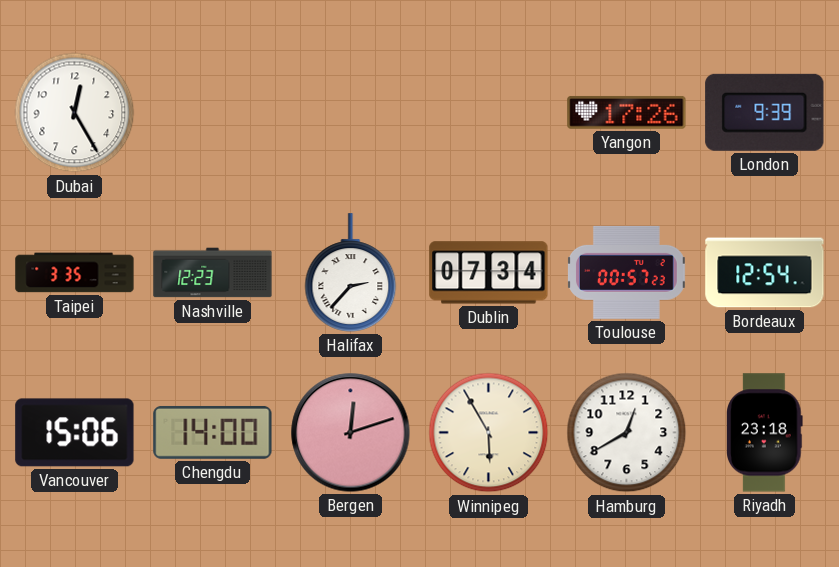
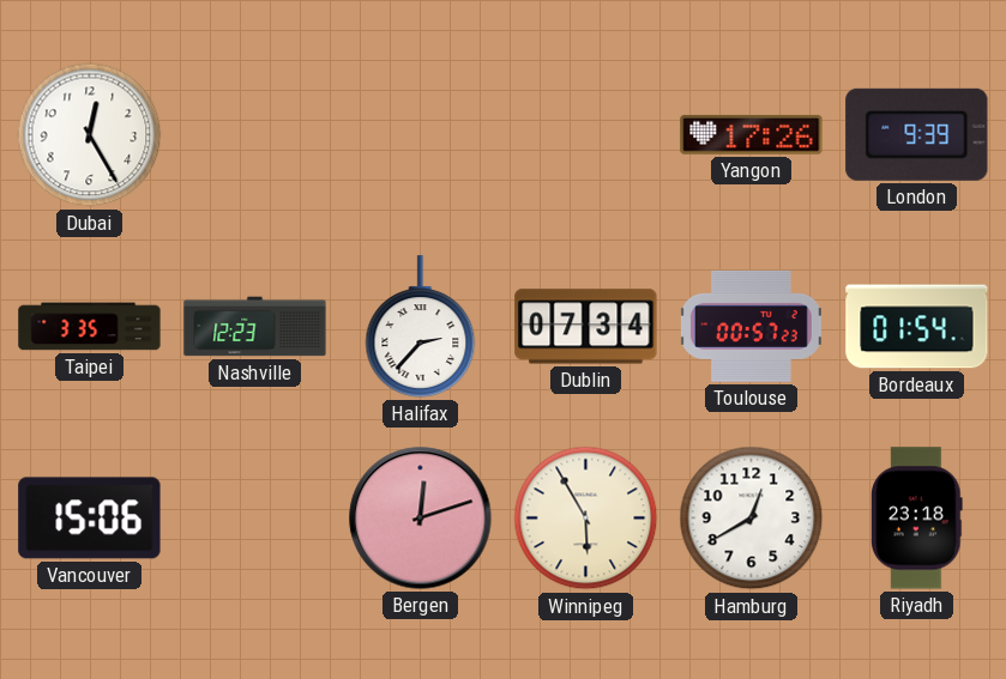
Bordeaux: 12:54 -> 01:54 (917, 327)
Chengdu: 14:00 -> none (213, 432)
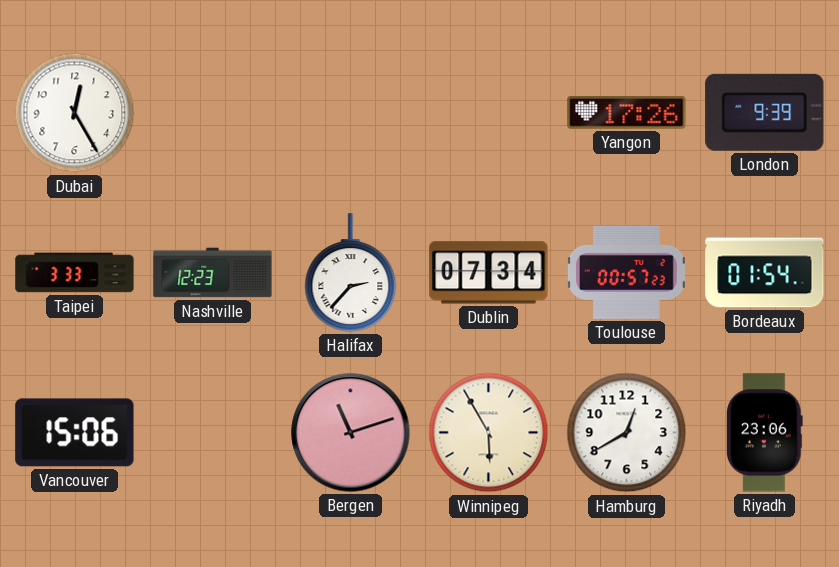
Taipei: 3:35 -> 3:33 (75, 273)
Bergen: 12:12 -> 11:12 (351, 433)
Riyadh: 23:18 -> 23:06 (765, 433)
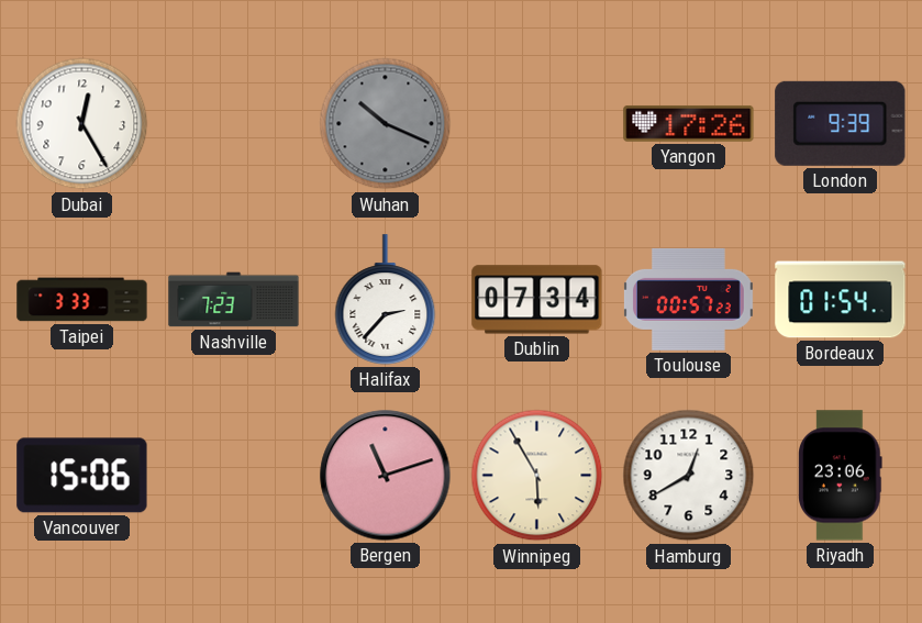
Wuhan: none -> 10:19 (386, 124)
Nashville: 12:23 -> 7:23 (234, 300)
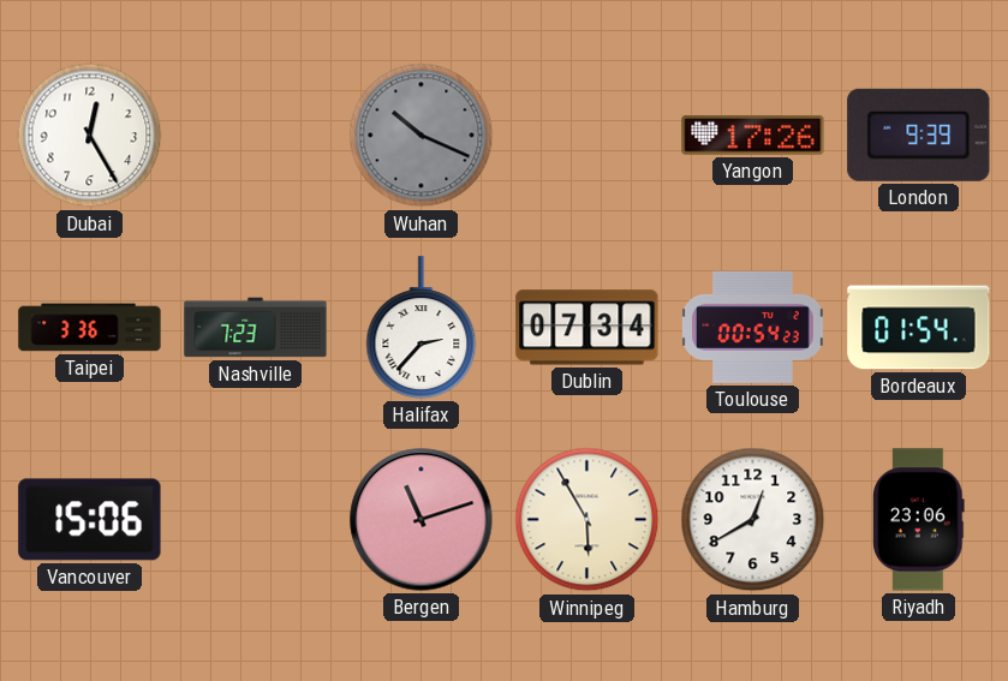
Taipei: 3:33 -> 3:36 (90, 328)
Toulouse: 00:57 -> 00:54 (753, 327)
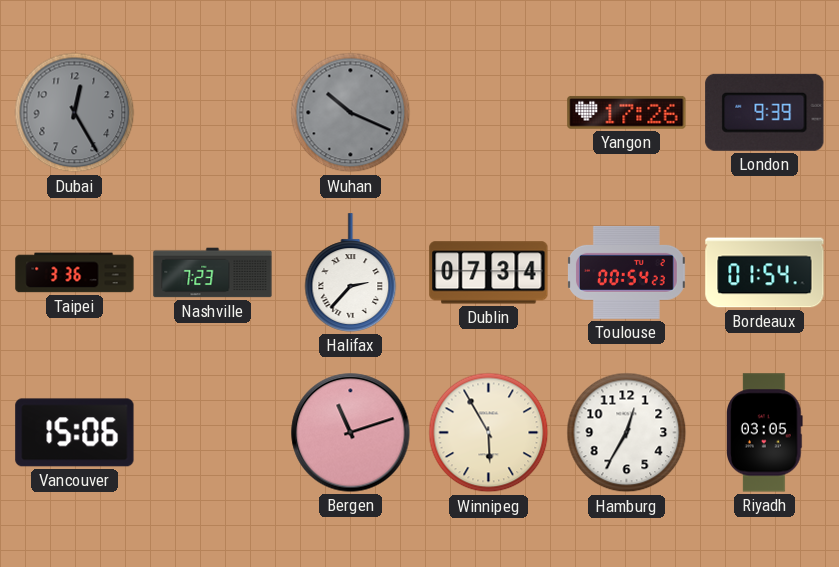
Dubai dial: white -> grey (75, 113)
Hamburg: 12:40 -> 12:35 (627, 433)
Riyadh: 23:06 -> 03:05 (765, 433)
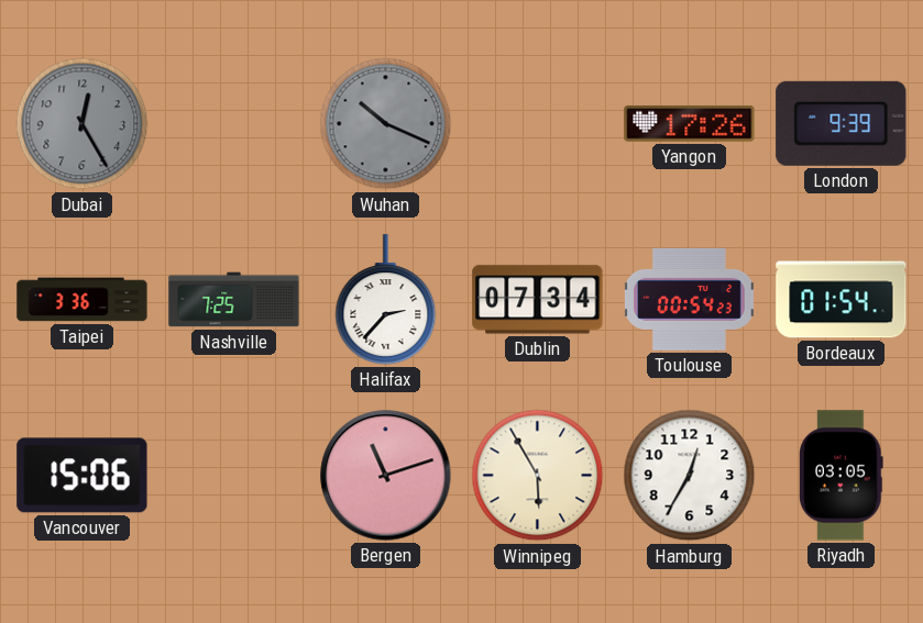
Nashville: 7:23 -> 7:25 (234, 300)
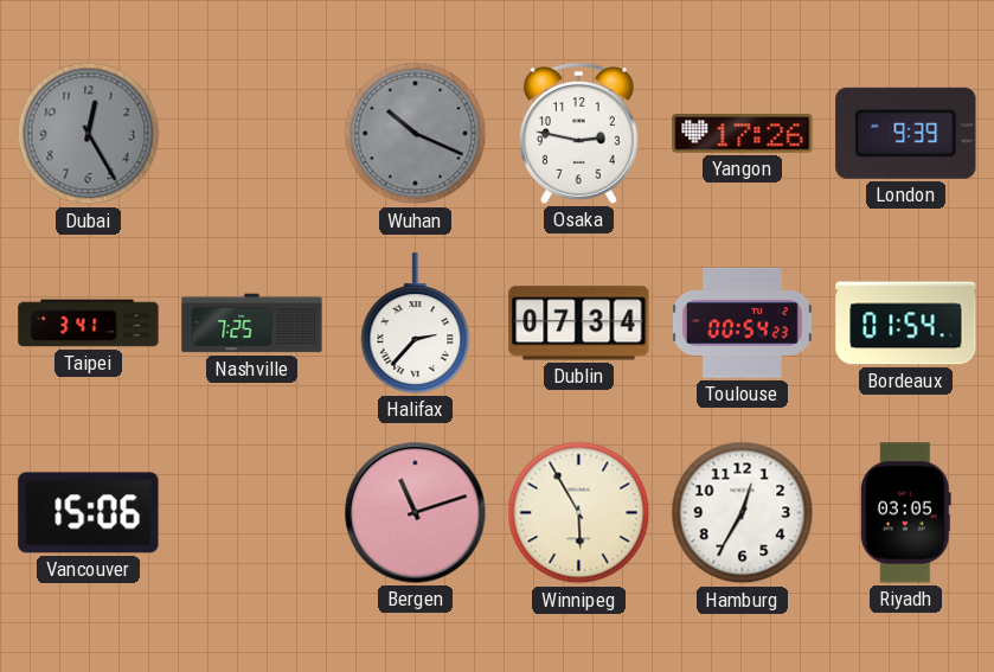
Osaka: none -> 2:47 (578, 134)
Taipei: 3:36 -> 3:41 (89, 324)
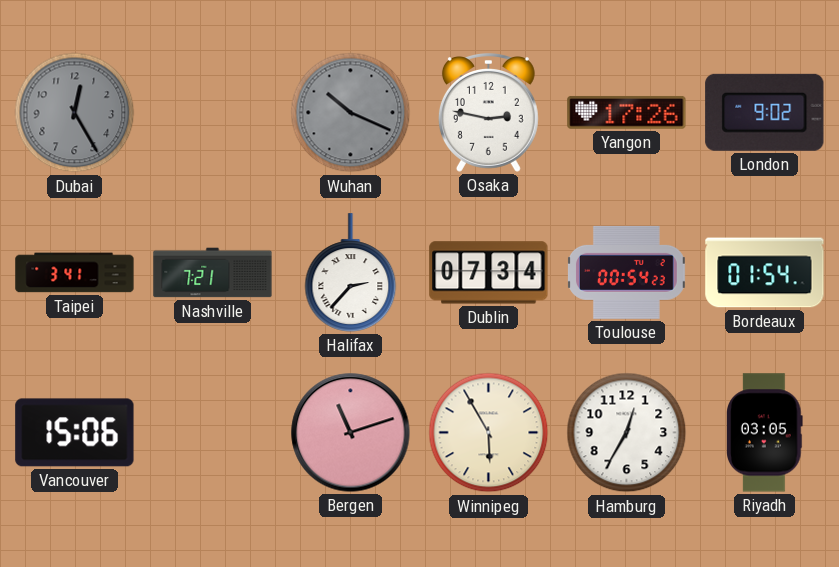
London: 9:39 -> 9:02 (765, 112)
Nashville: 7:25 -> 7:21 (213, 273)
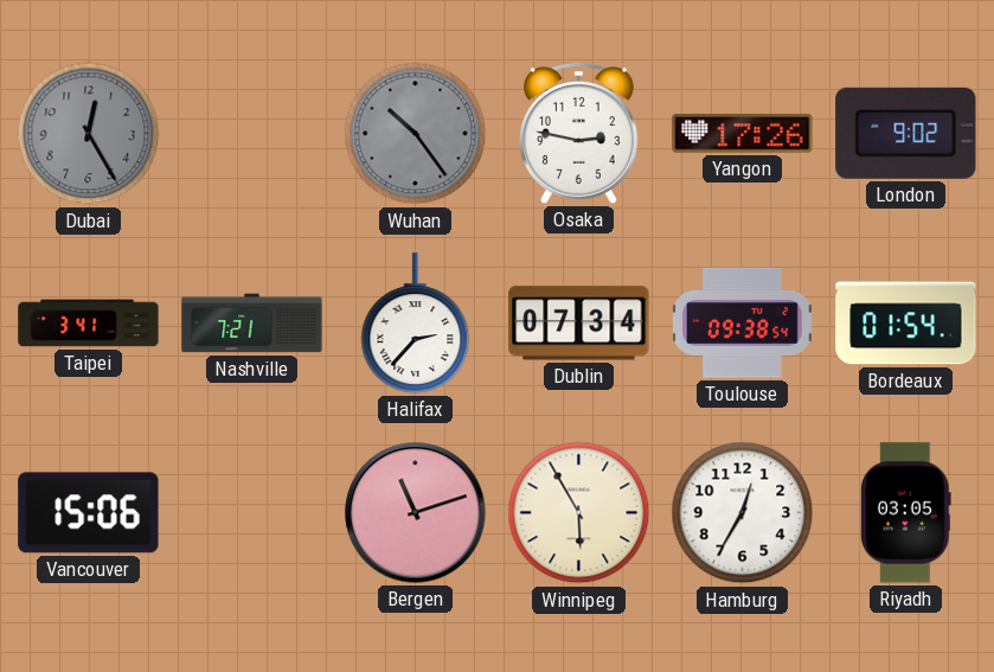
Wuhan: 10:19 -> 10:24 (416, 134)
Toulouse: 00:54 -> 09:38 (743, 322)
